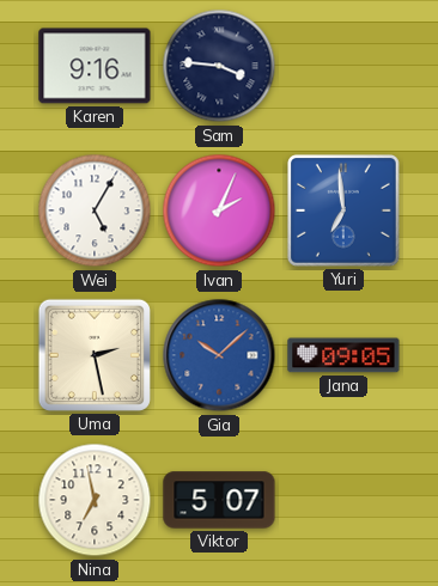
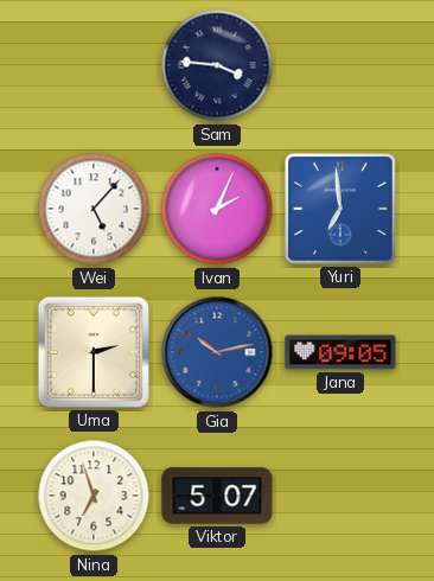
Karen: 9:16 -> none (95, 66)
Wei: 5:05 -> 5:07 (94, 209)
Uma: 2:28 -> 2:30 (94, 352)
Gia: 10:08 -> 10:13 (217, 352)
Nina: 6:58 -> 6:57 (94, 496)
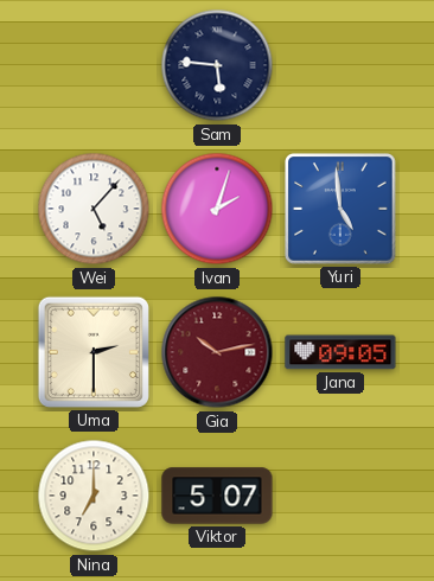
Sam: 3:46 -> 5:46 (217, 65)
Ivan: 2:04 -> 2:03 (217, 209)
Yuri: 6:59 -> 4:59 (340, 209)
Gia dial: blue -> burgundy (217, 352)
Nina: 6:57 -> 7:00 (94, 496)
